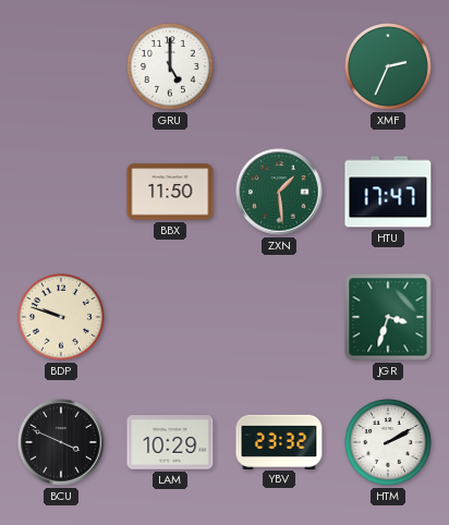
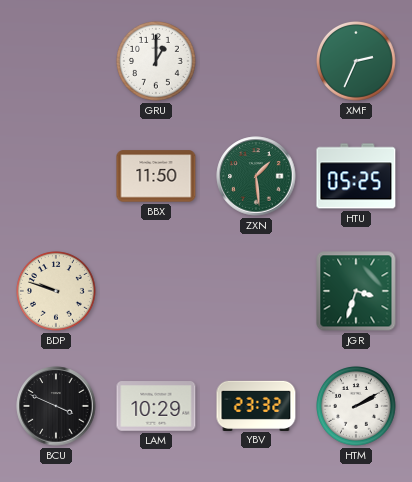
GRU: 5:00 -> 1:00 (157, 62)
HTU: 17:47 -> 05:25 (356, 176)
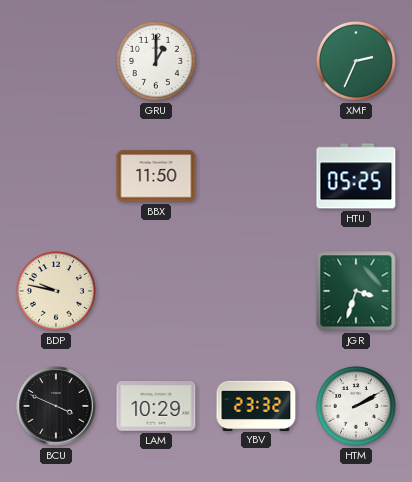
ZXN: 1:29 -> none (256, 176)
BDP: 9:48 -> 9:47 (57, 292)
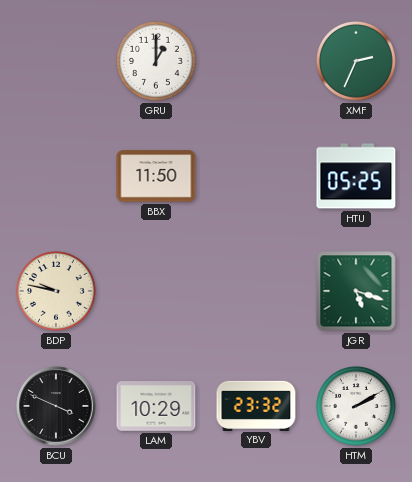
JGR: 3:33 -> 5:18 (356, 291)
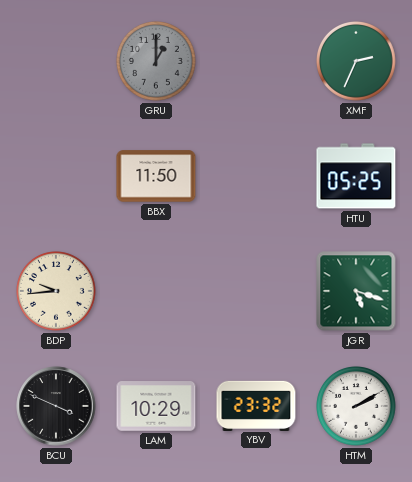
GRU dial: white -> grey (157, 62)
BDP: 9:47 -> 9:44 (57, 292)
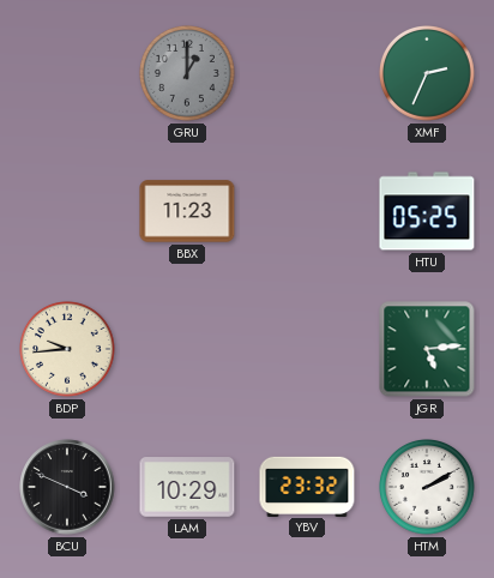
BBX: 11:50 -> 11:23 (187, 211)
JGR: 5:18 -> 5:14 (427, 349)
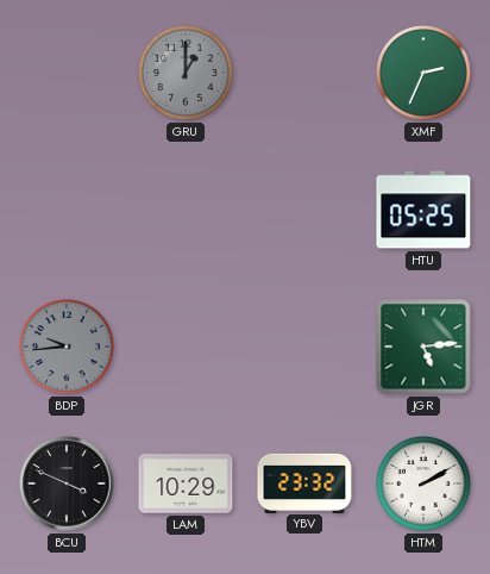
BBX: 11:23 -> none (187, 211)
BDP dial: cream -> grey (68, 348)
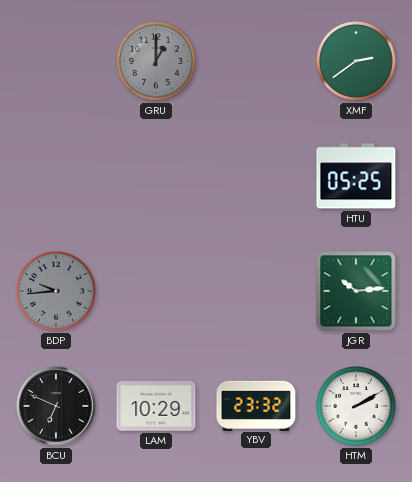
XMF: 2:34 -> 2:39 (357, 62)
JGR: 5:14 -> 10:14 (356, 291)
BCU: 3:49 -> 6:49 (56, 406)
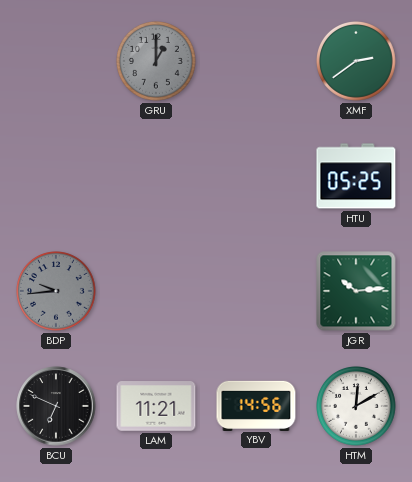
LAM: 10:29 -> 11:21 (156, 406)
YBV: 23:32 -> 14:56 (256, 405)
HTM: 2:10 -> 12:10 (357, 407)
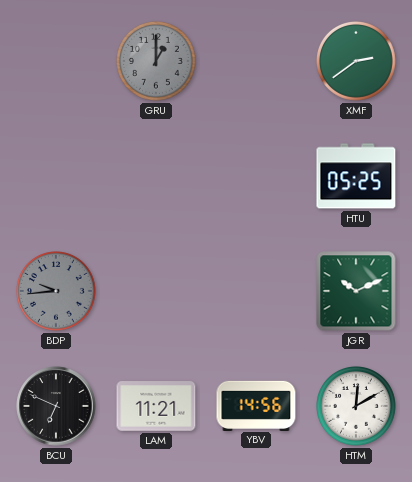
JGR: 10:14 -> 10:11 (356, 291)
